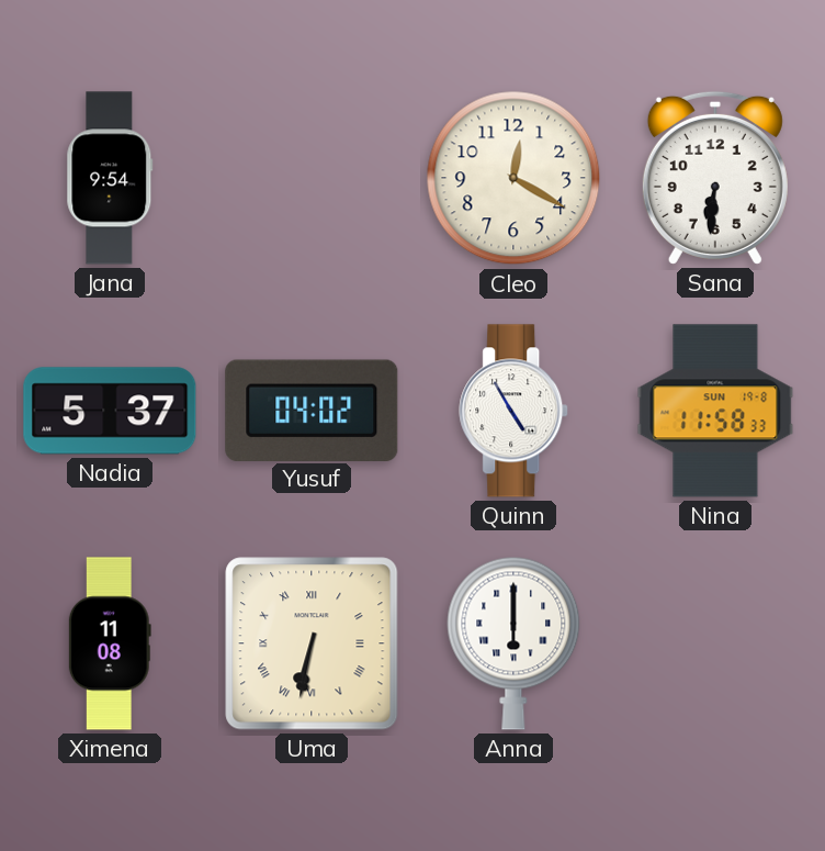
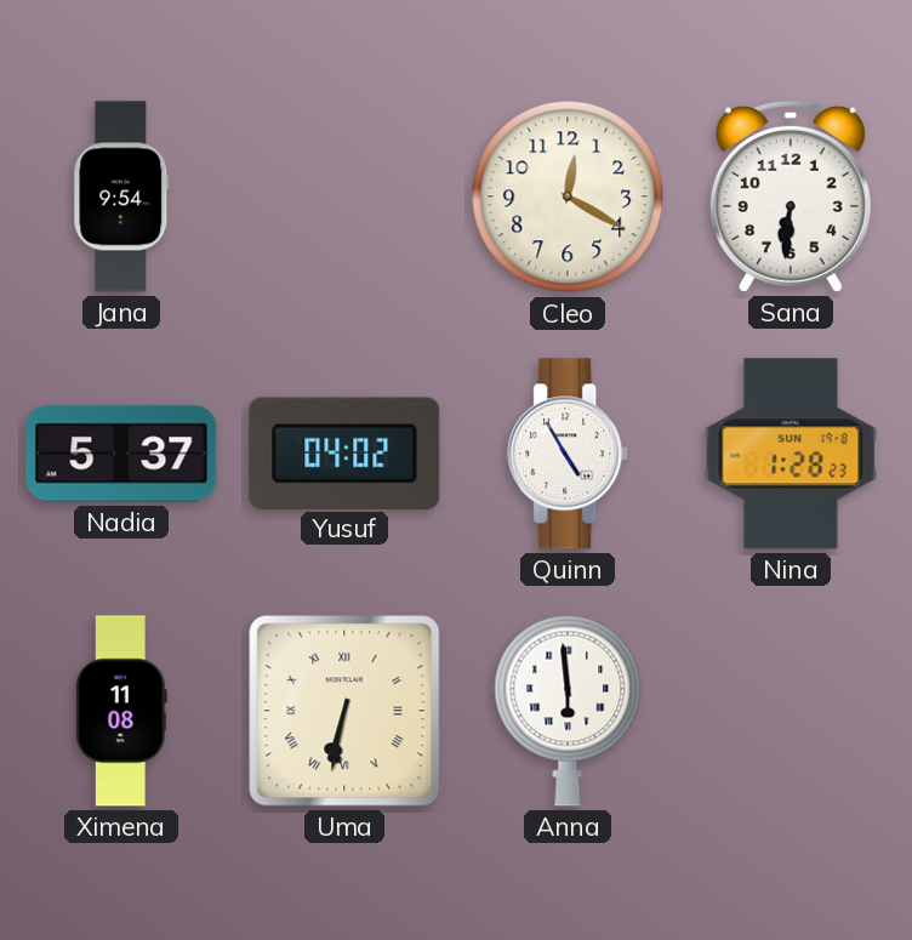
Nina: 11:58 -> 1:28 (791, 454)
Anna: 6:00 -> 5:59 (568, 711)
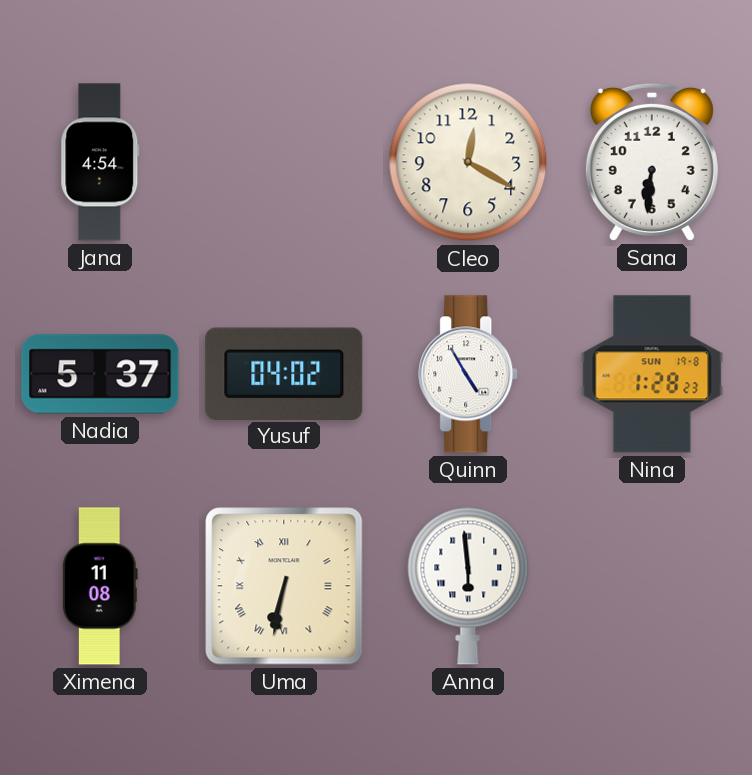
Jana: 9:54 -> 4:54 (100, 162)
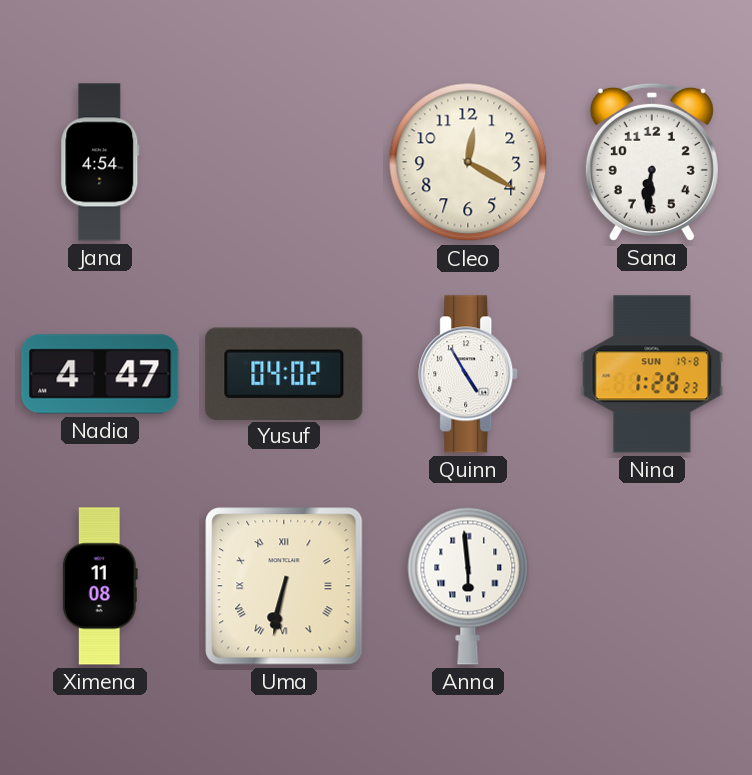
Nadia: 5:37 -> 4:47 (100, 374)
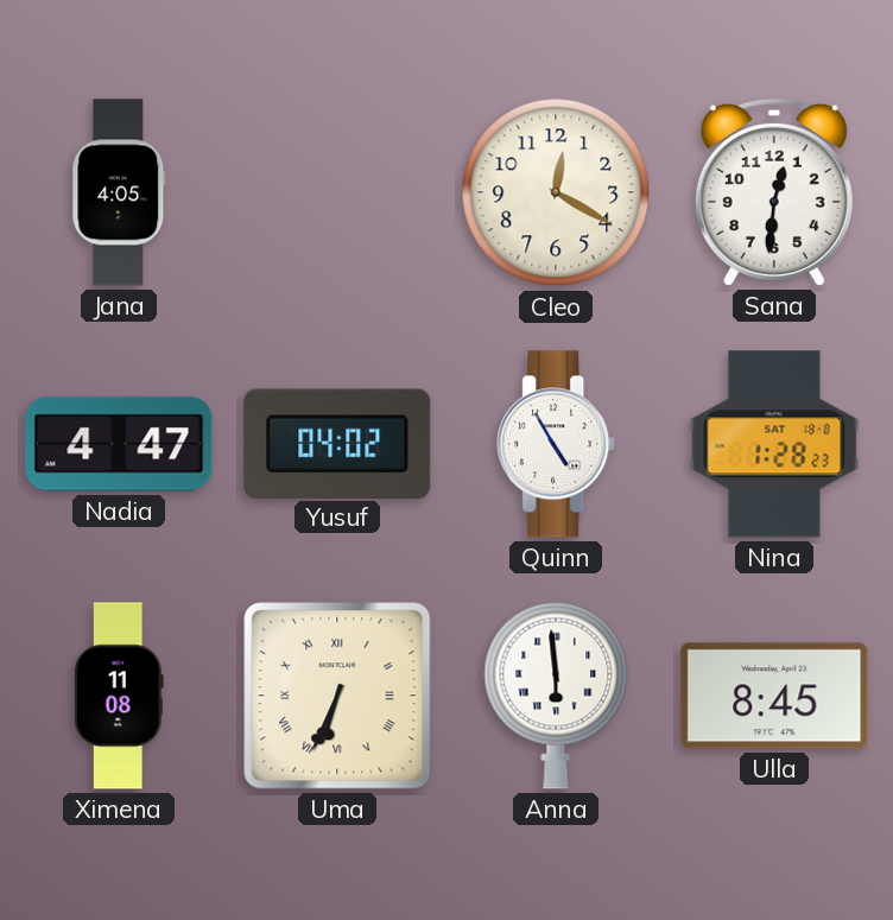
Jana: 4:54 -> 4:05 (119, 192)
Sana: 6:31 -> 12:31 (774, 192)
Nina date: SUN 19-8 -> SAT 18-8 (774, 444)
Uma: 6:32 -> 6:34 (337, 696)
Ulla: none -> 8:45 (774, 696)
